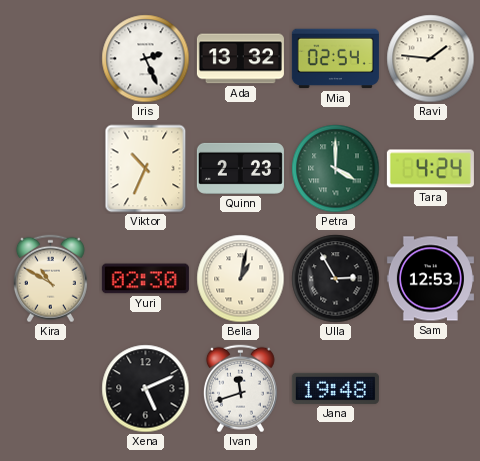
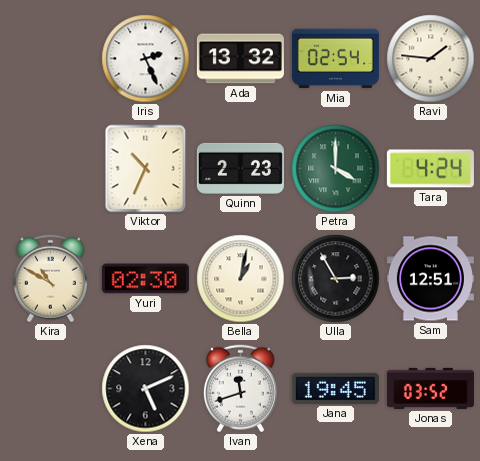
Sam: 12:53 -> 12:51 (430, 279)
Jana: 19:48 -> 19:45 (335, 388)
Jonas: none -> 03:52 (430, 388)
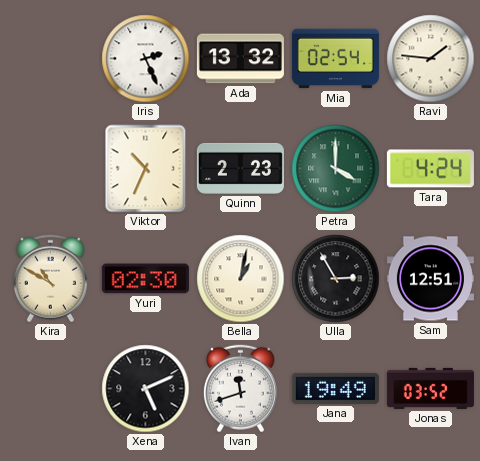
Jana: 19:45 -> 19:49 (335, 388)
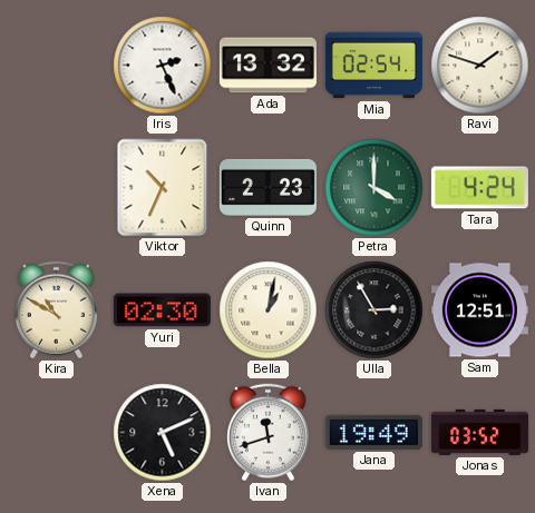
Ravi: 1:46 -> 1:48 (480, 66)
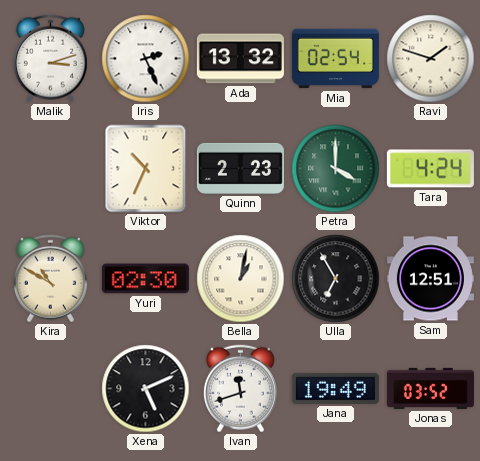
Malik: none -> 3:12 (50, 59)
Ulla: 2:55 -> 6:55 (336, 279)
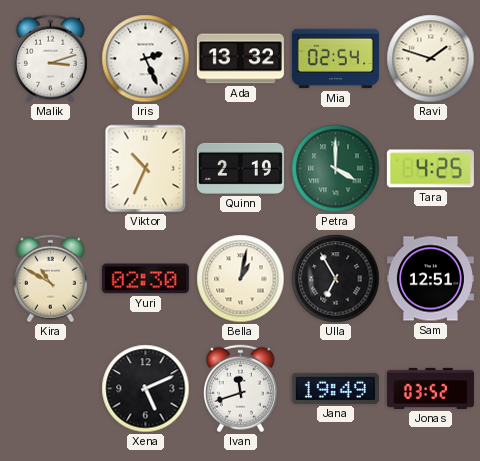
Quinn: 2:23 -> 2:19 (240, 168)
Tara: 4:24 -> 4:25 (430, 169)
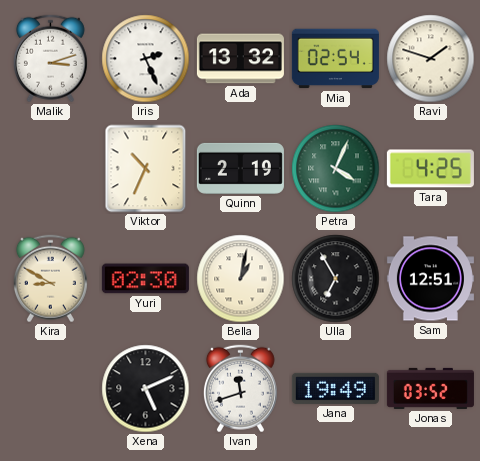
Petra: 4:00 -> 4:04 (336, 169)
Kira: 10:50 -> 8:50 (50, 279)
